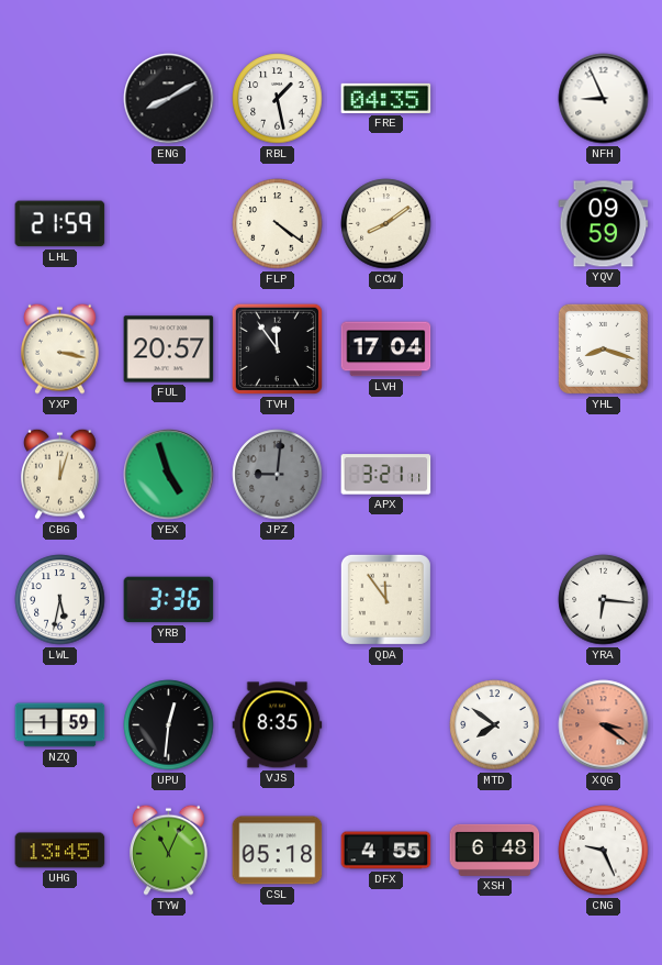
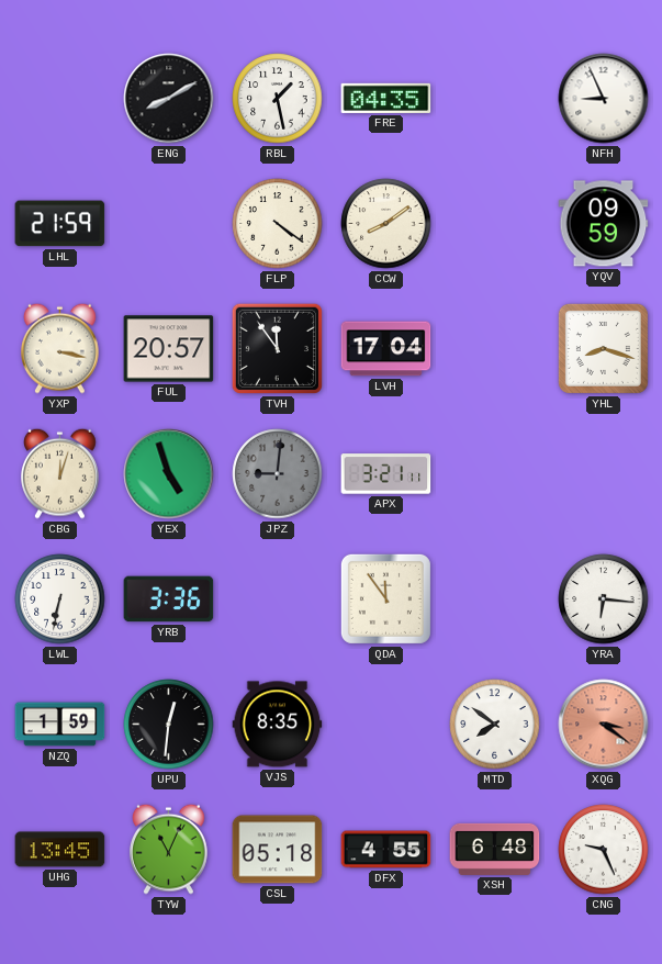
LWL: 5:32 -> 6:32 (60, 599)
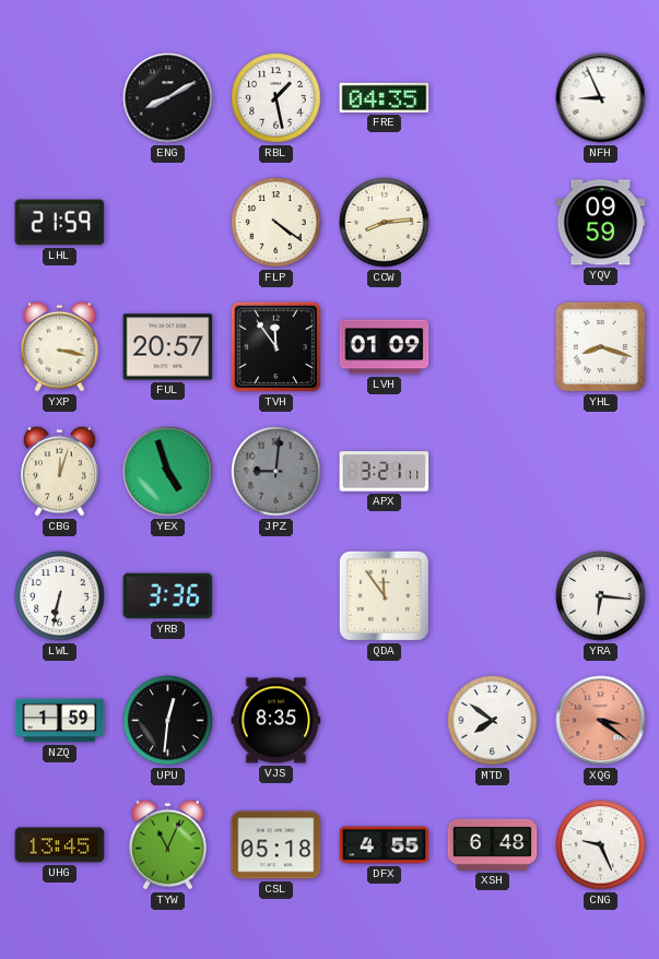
CCW: 8:09 -> 8:14 (385, 223)
LVH: 17:04 -> 01:09 (385, 347)
